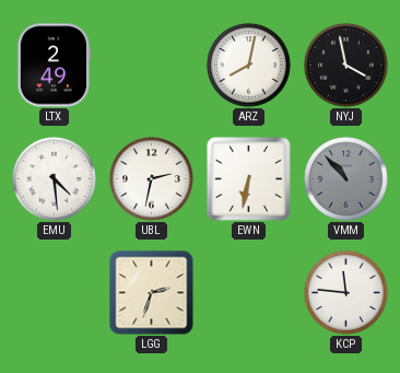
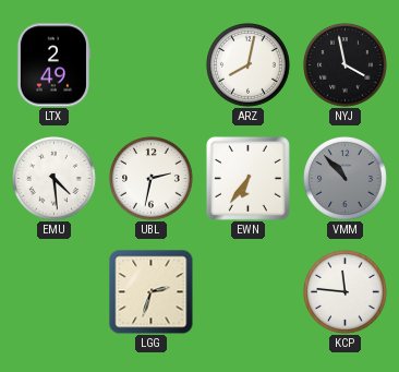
EWN: 6:32 -> 6:36 (247, 178)
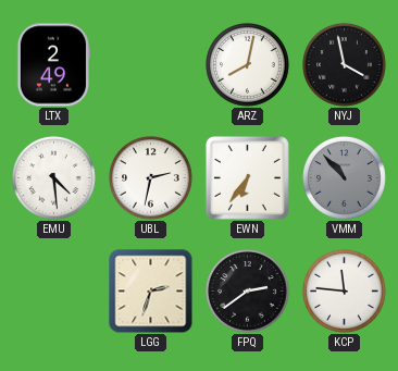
FPQ: none -> 2:39 (248, 292)
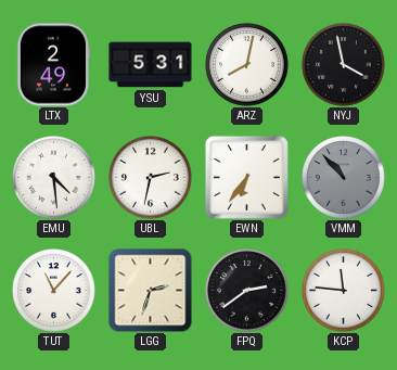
YSU: none -> 5:31 (151, 65)
TUT: none -> 11:07 (54, 291)
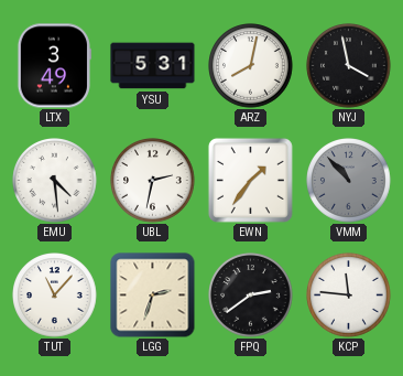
LTX: 2:49 -> 3:49 (54, 66)
EWN: 6:36 -> 1:36 (250, 180)
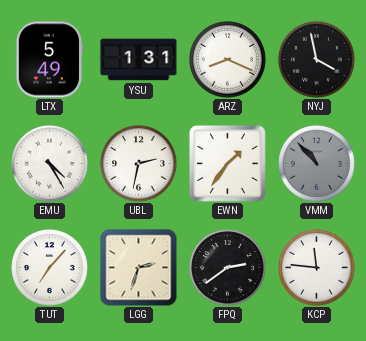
LTX: 3:49 -> 5:49 (49, 60)
YSU: 5:31 -> 1:31 (139, 60)
ARZ: 8:02 -> 8:19 (228, 60)
EMU: 4:29 -> 4:25 (50, 164)
TUT: 11:07 -> 7:07 (50, 268)
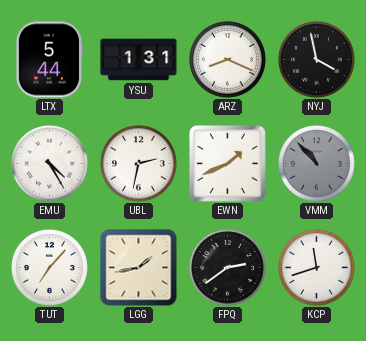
LTX: 5:49 -> 5:44 (49, 60)
EWN: 1:36 -> 1:41 (227, 163)
LGG: 2:33 -> 1:43 (139, 268)
KCP: 11:46 -> 11:42 (317, 268)
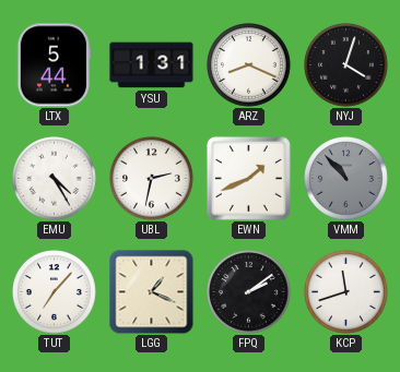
NYJ: 3:58 -> 4:03 (346, 65)
LGG: 1:43 -> 1:19 (152, 292)
FPQ: 2:39 -> 2:09 (249, 292)
